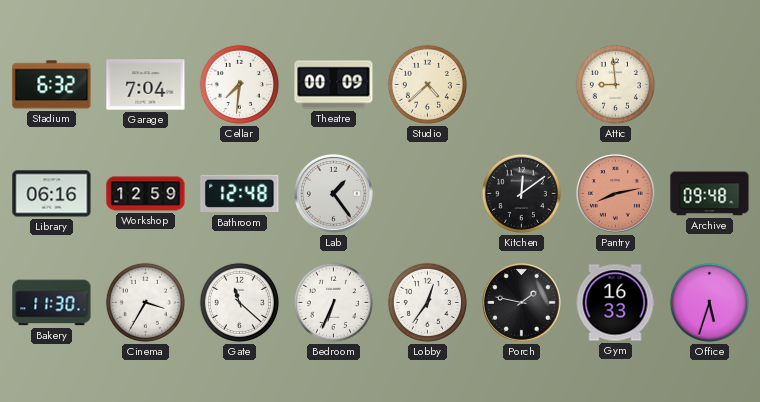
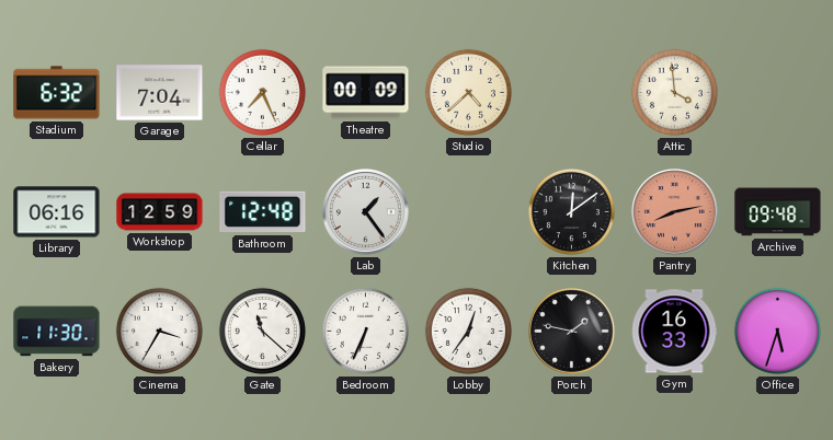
Cellar: 7:31 -> 7:26 (262, 92)
Attic: 8:59 -> 3:59 (674, 92)
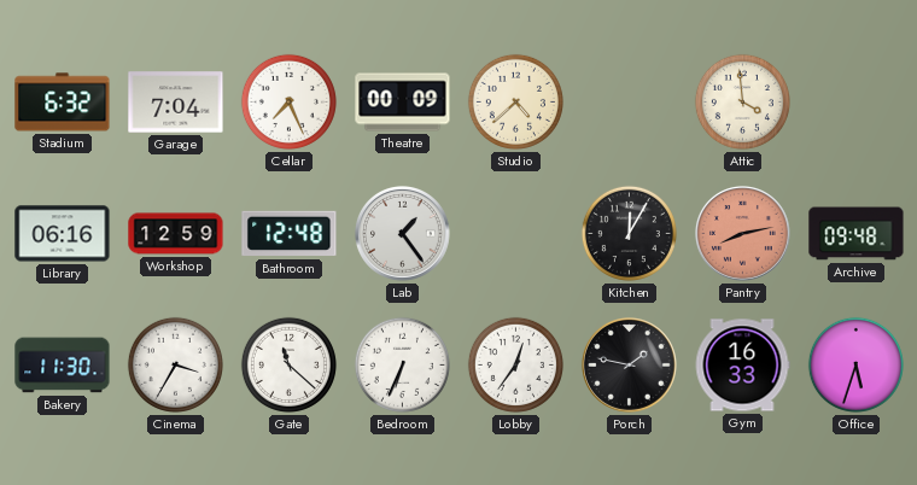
Kitchen: 12:09 -> 12:05 (629, 233)
